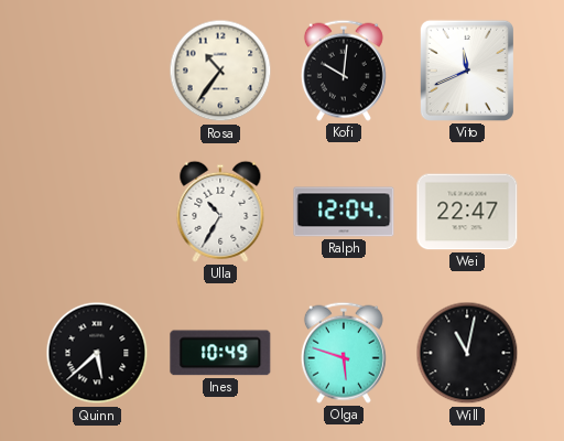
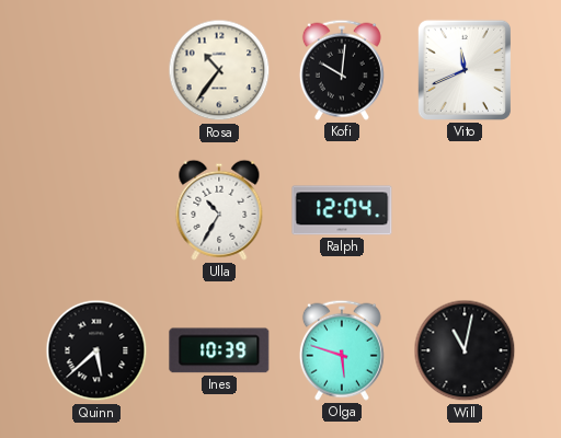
Wei: 22:47 -> none (467, 212)
Ines: 10:49 -> 10:39 (219, 350)
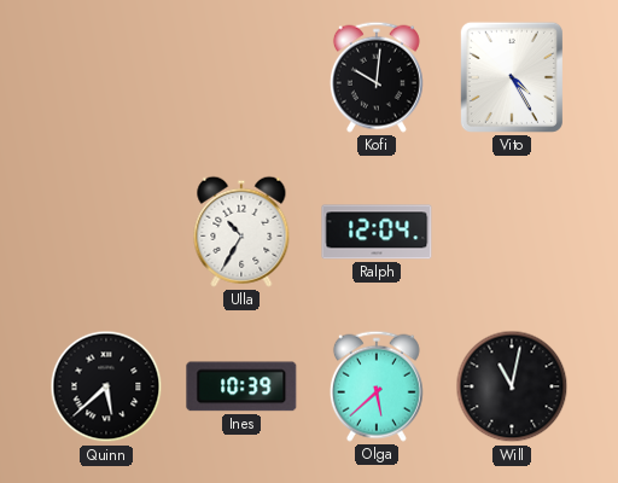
Rosa: 10:36 -> none (219, 70)
Vito: 11:41 -> 4:25 (512, 77)
Olga: 5:48 -> 5:38 (377, 386)
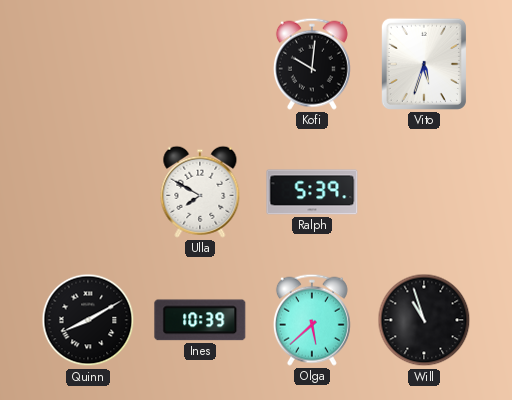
Vito: 4:25 -> 5:33 (424, 64)
Ulla: 10:35 -> 7:50 (200, 192)
Ralph: 12:04 -> 5:39 (312, 192)
Quinn: 5:38 -> 8:10 (88, 320)
Will: 11:02 -> 10:57 (424, 320)
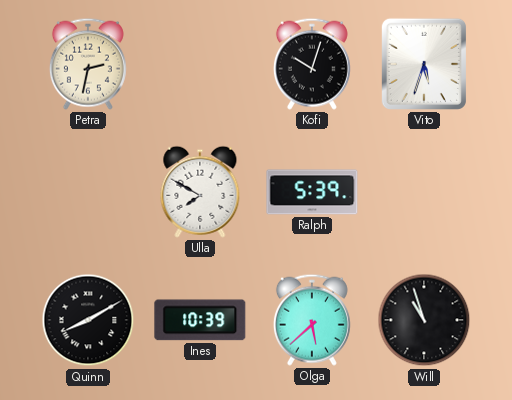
Petra: none -> 2:32 (88, 64)
Kofi: 10:01 -> 10:03 (312, 64)
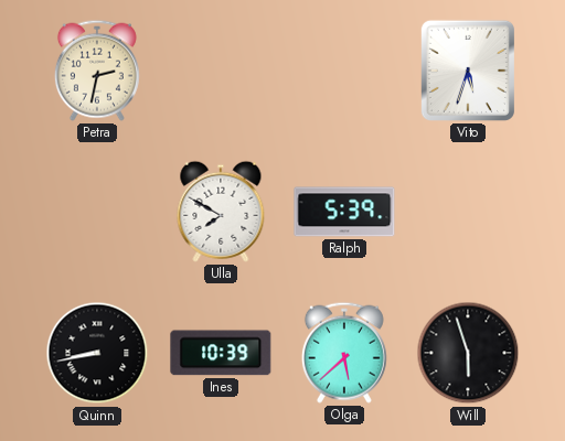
Kofi: 10:03 -> none (312, 64)
Quinn: 8:10 -> 8:43 (97, 353)
Will: 10:57 -> 5:57 (468, 353)
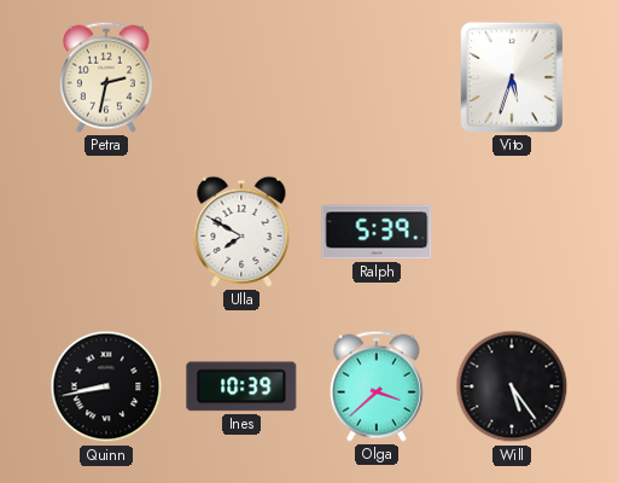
Olga: 5:38 -> 3:38 (377, 386)
Will: 5:57 -> 5:24 (512, 386)
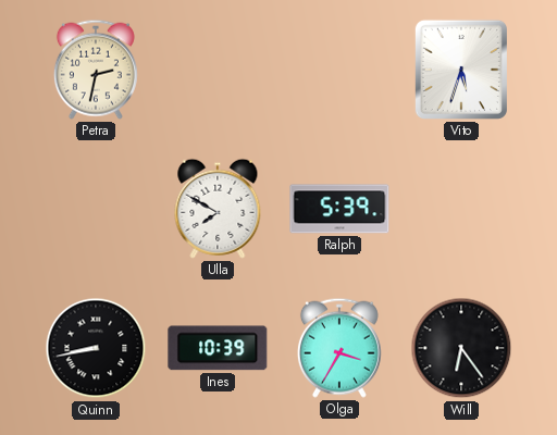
Olga: 3:38 -> 3:35 (339, 348)
Will: 5:24 -> 6:24 (461, 348)
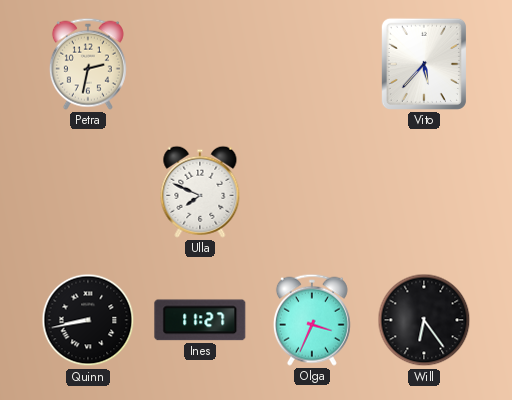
Vito: 5:33 -> 5:37 (424, 64)
Ulla: 7:50 -> 7:49 (200, 192)
Ralph: 5:39 -> none (339, 209)
Ines: 10:39 -> 11:27 (200, 320)
Olga: 3:35 -> 3:34 (312, 320)
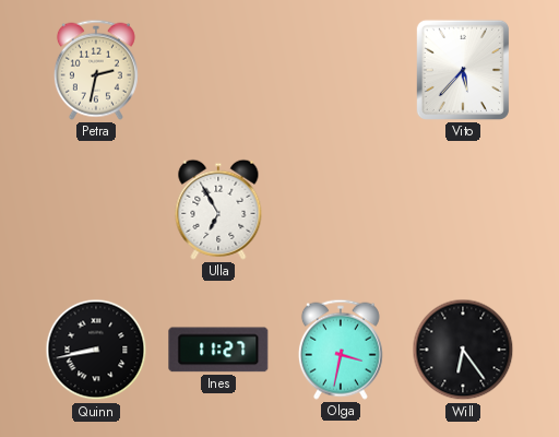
Ulla: 7:49 -> 6:55 (218, 210)
Olga: 3:34 -> 3:32 (341, 350)
